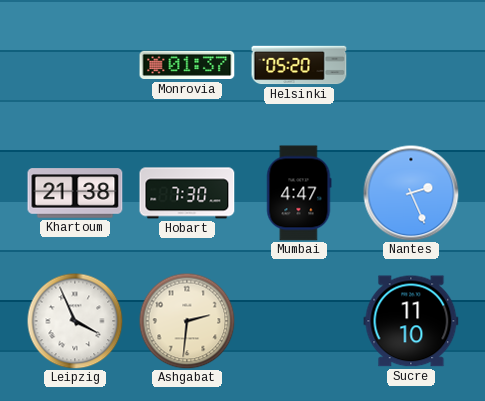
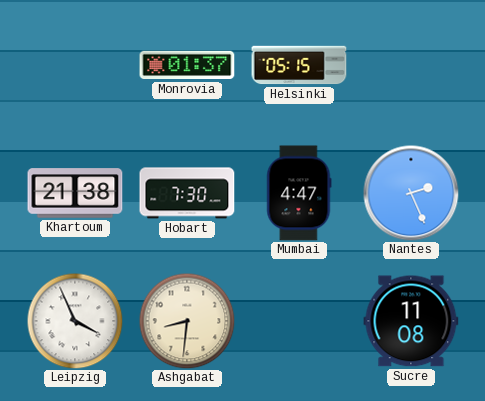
Helsinki: 05:20 -> 05:15 (299, 65)
Ashgabat: 2:31 -> 8:31 (187, 321)
Sucre: 11:10 -> 11:08 (411, 321)
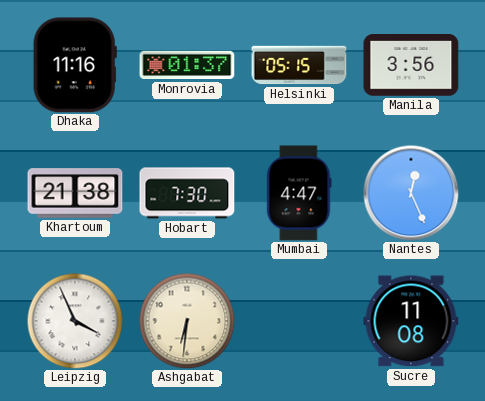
Dhaka: none -> 11:16 (75, 65)
Manila: none -> 3:56 (411, 65)
Nantes: 2:26 -> 12:26 (411, 193)
Ashgabat: 8:31 -> 6:31 (187, 321)
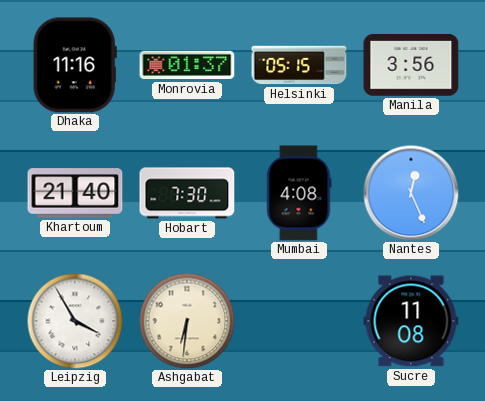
Khartoum: 21:38 -> 21:40 (75, 193)
Mumbai: 4:47 -> 4:08 (299, 193)
Leipzig: 3:56 -> 3:55 (75, 321)
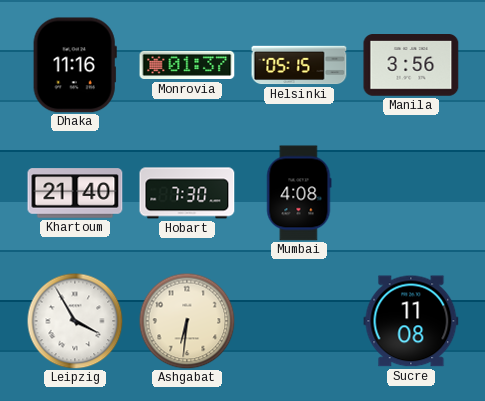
Nantes: 12:26 -> none (411, 193)
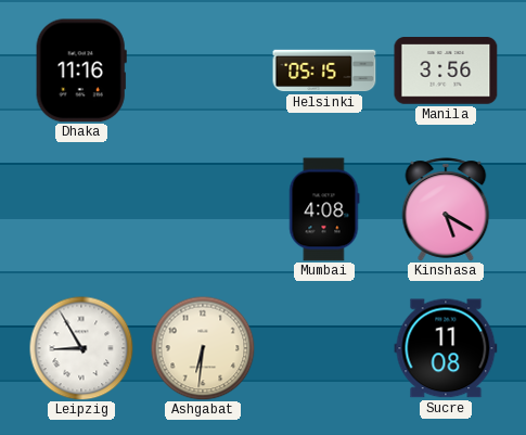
Monrovia: 01:37 -> none (187, 65)
Khartoum: 21:40 -> none (75, 193)
Hobart: 7:30 -> none (187, 193)
Kinshasa: none -> 5:20 (446, 209)
Leipzig: 3:55 -> 8:55 (81, 348)
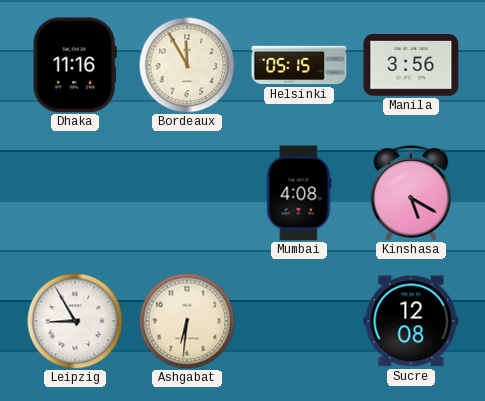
Bordeaux: none -> 11:55 (187, 65)
Sucre: 11:08 -> 12:08 (411, 321)
